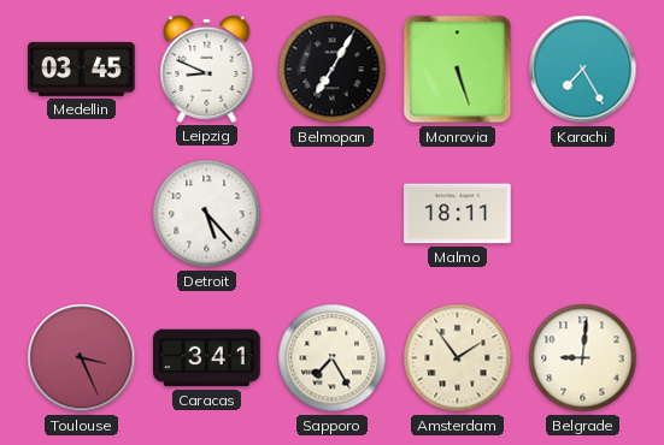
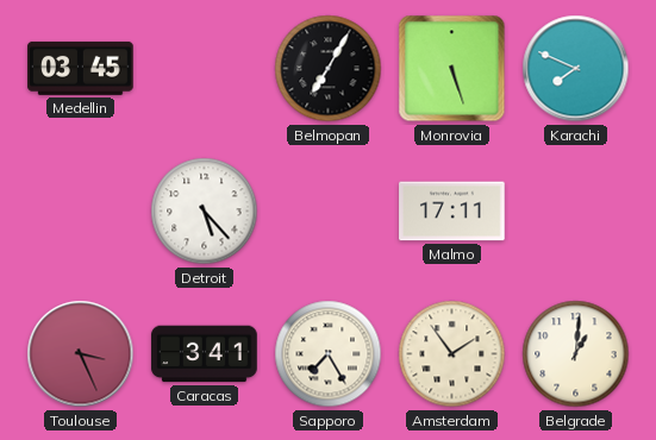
Leipzig: 8:49 -> none (207, 69)
Karachi: 7:25 -> 7:49 (576, 69)
Malmo: 18:11 -> 17:11 (452, 212)
Belgrade: 9:01 -> 1:01 (576, 354)
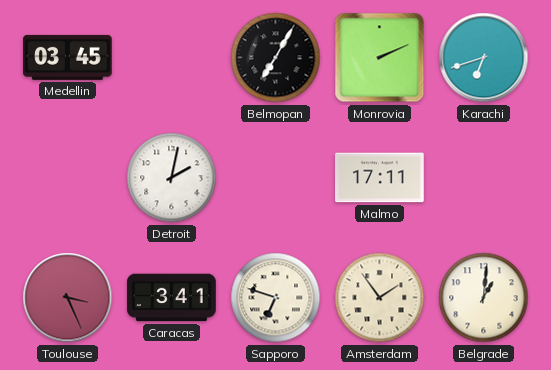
Monrovia: 5:27 -> 2:11 (380, 58)
Karachi: 7:49 -> 6:42 (484, 58)
Detroit: 5:23 -> 2:02 (172, 178)
Sapporo: 7:25 -> 6:48 (276, 298)
